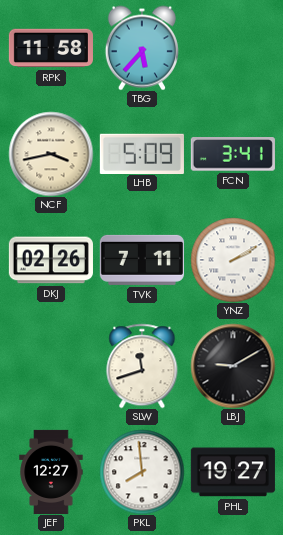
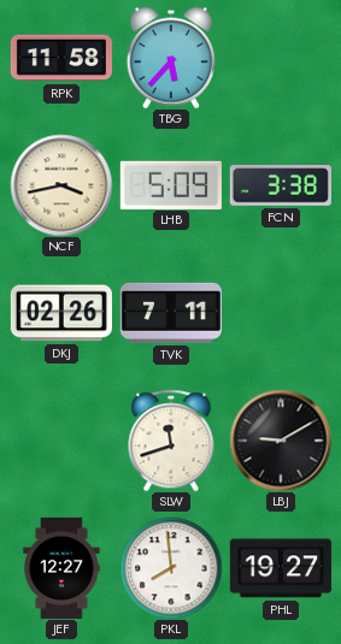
FCN: 3:41 -> 3:38 (281, 185)
YNZ: 2:10 -> none (233, 260)
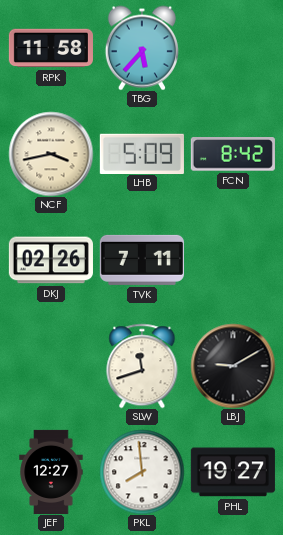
FCN: 3:38 -> 8:42 (233, 154)
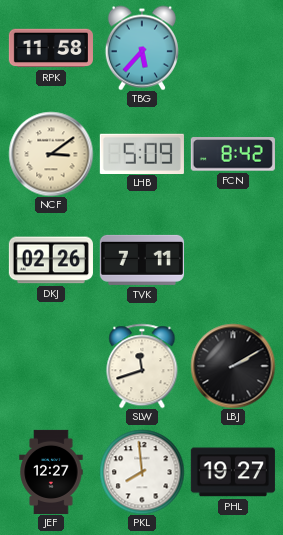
NCF: 3:43 -> 3:09 (51, 154)
LBJ: 9:10 -> 2:10 (233, 366)
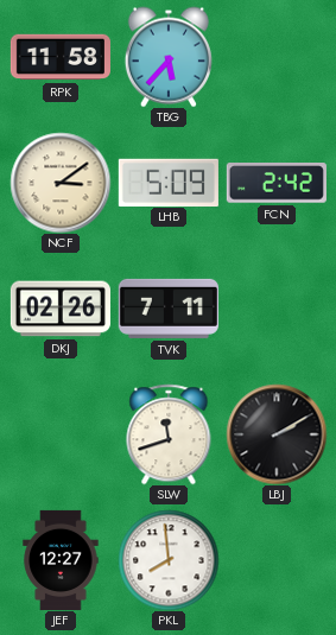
FCN: 8:42 -> 2:42 (277, 183)
PHL: 19:27 -> none (233, 472)
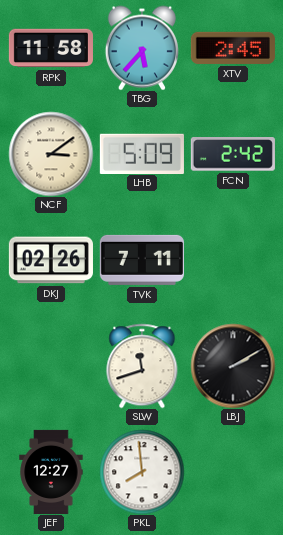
XTV: none -> 2:45 (233, 48)
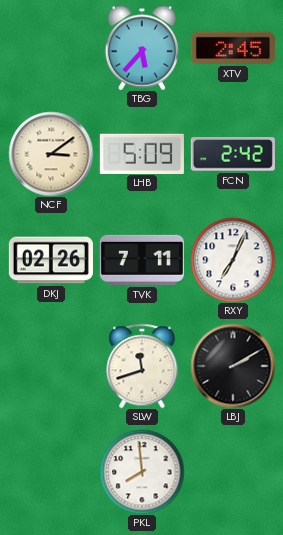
RPK: 11:58 -> none (51, 48)
RXY: none -> 7:04 (233, 260)
JEF: 12:27 -> none (51, 471)
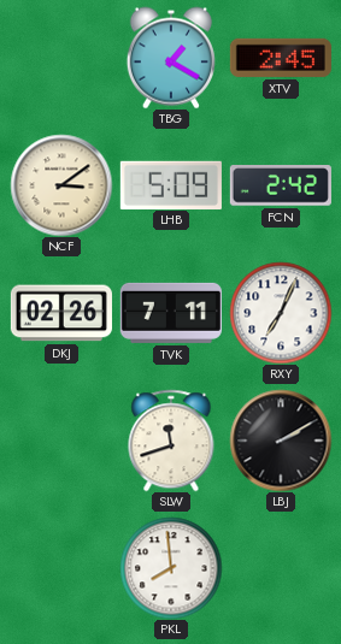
TBG: 5:37 -> 1:20 (171, 58)
